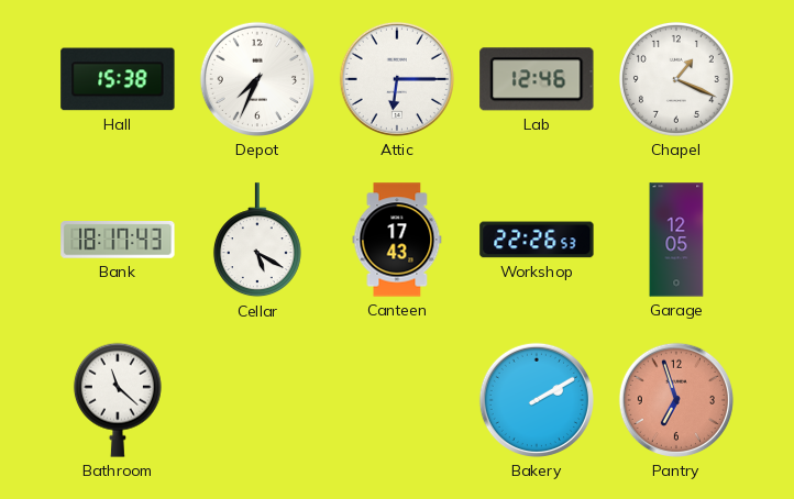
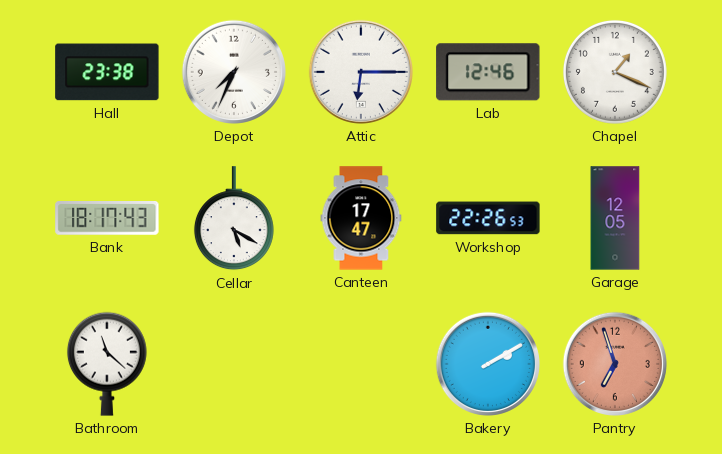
Hall: 15:38 -> 23:38 (107, 72)
Canteen: 17:43 -> 17:47 (361, 218)
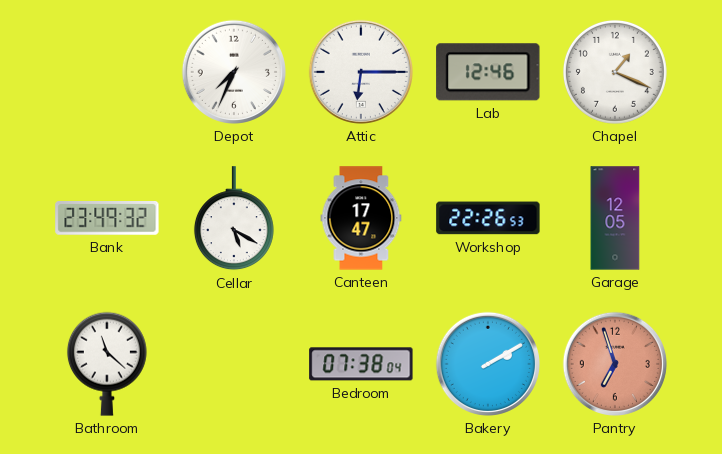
Hall: 23:38 -> none (107, 72)
Bank: 18:17 -> 23:49 (107, 218)
Bedroom: none -> 07:38 (361, 364)
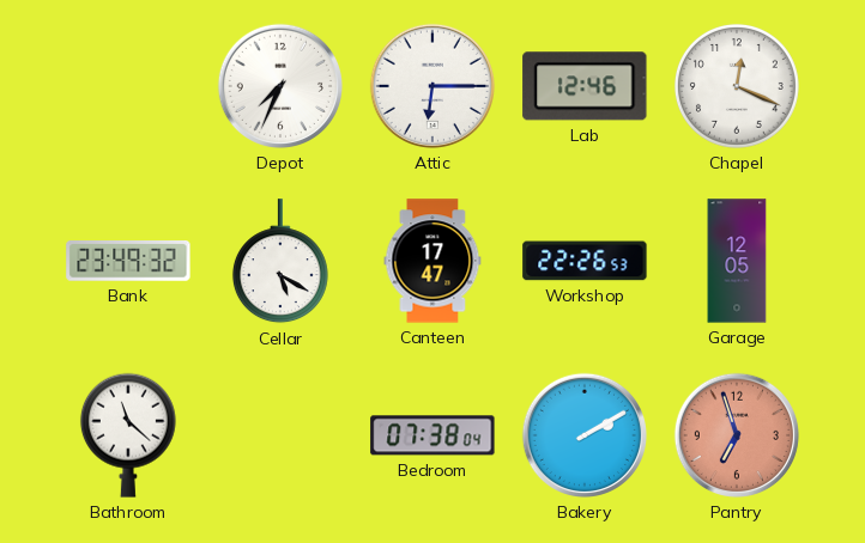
Chapel: 1:19 -> 12:19 (737, 86)
